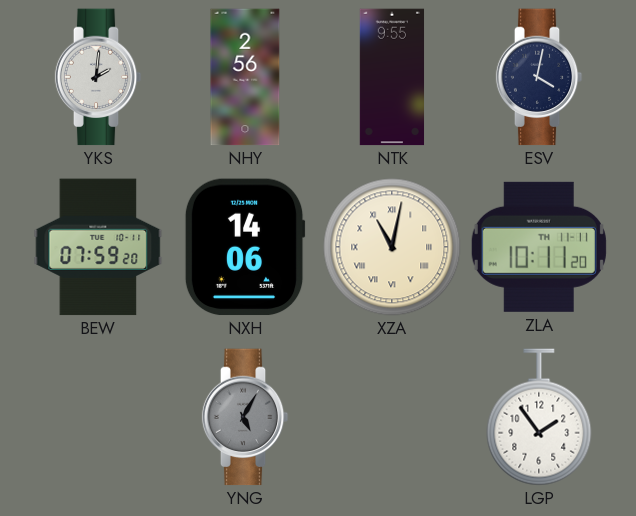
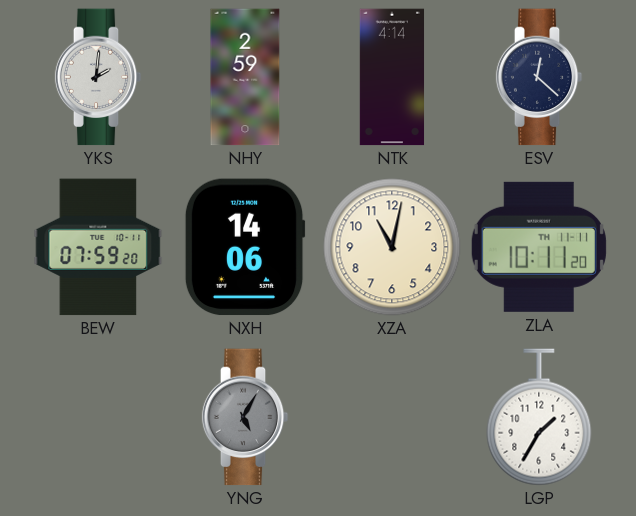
NHY: 2:56 -> 2:59 (245, 77)
NTK: 9:55 -> 4:14 (392, 77)
ESV: 4:02 -> 12:22 (539, 77)
XZA numerals: Roman -> Arabic (392, 247)
LGP: 1:54 -> 1:35 (539, 417)
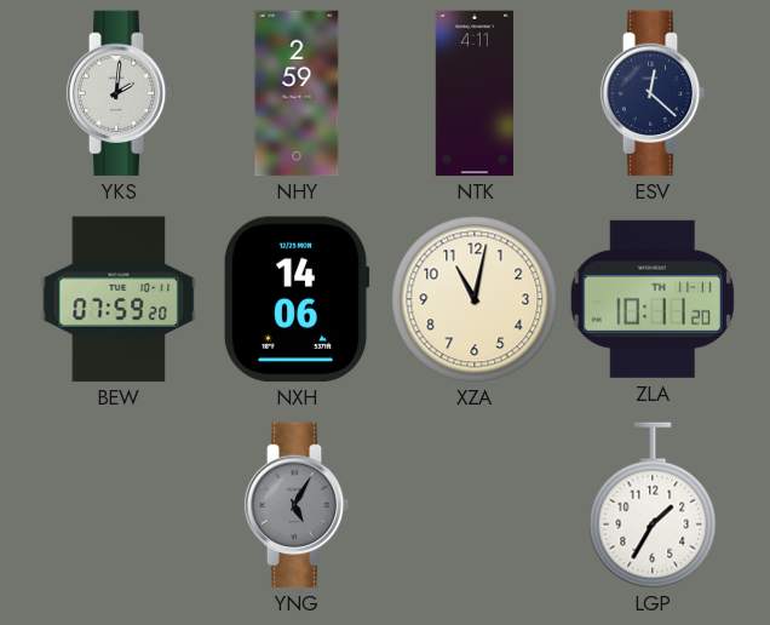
NTK: 4:14 -> 4:11 (475, 93)
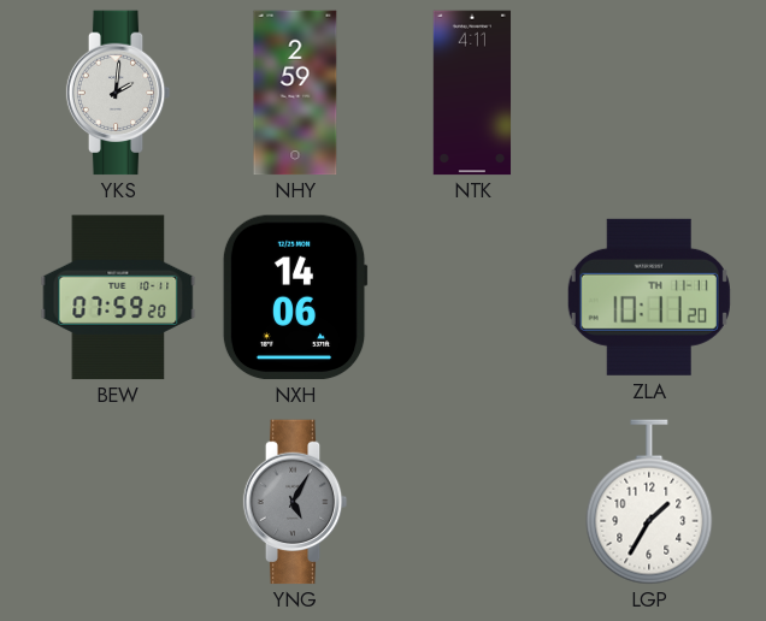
ESV: 12:22 -> none (653, 93)
XZA: 11:02 -> none (475, 299)
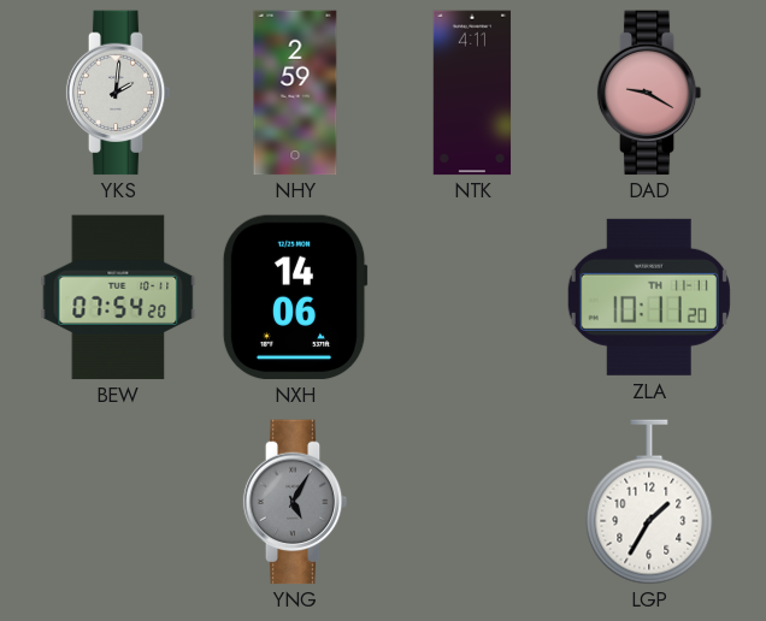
DAD: none -> 9:20 (649, 93)
BEW: 07:59 -> 07:54 (118, 297)
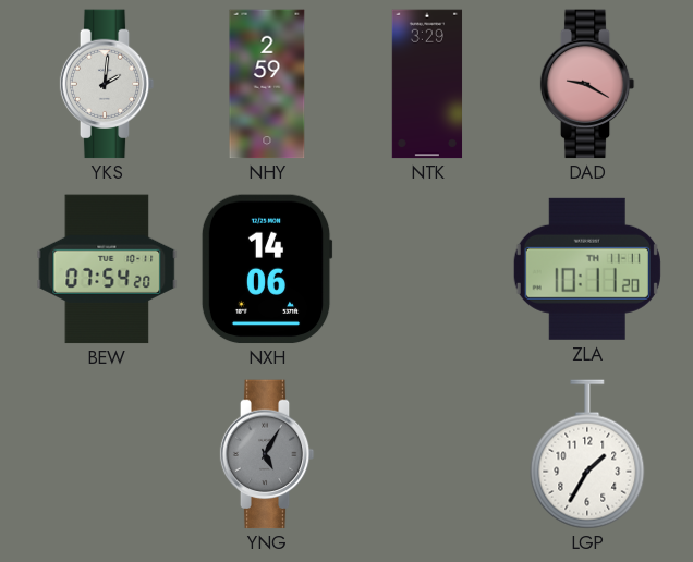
NTK: 4:11 -> 3:29 (427, 84)
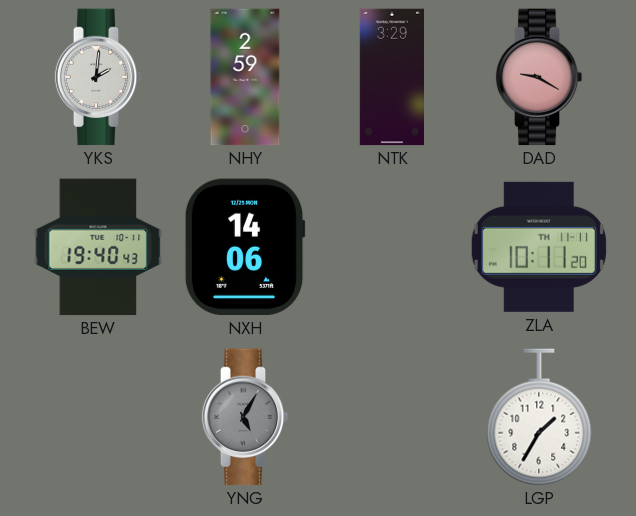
BEW: 07:54 -> 19:40 (98, 247)
